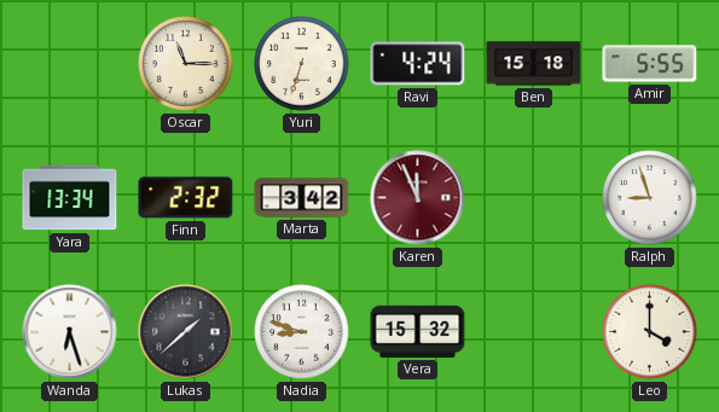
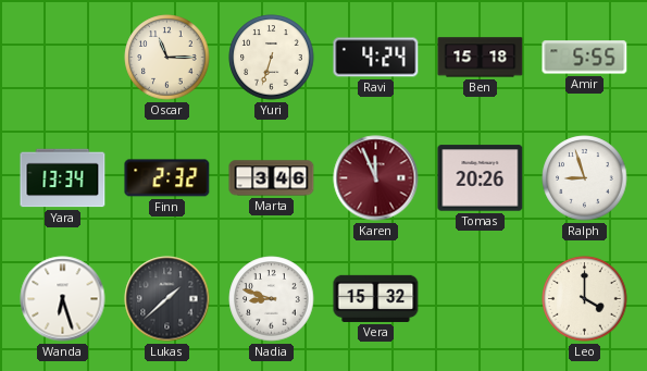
Marta: 3:42 -> 3:46 (272, 178)
Tomas: none -> 20:26 (481, 178)
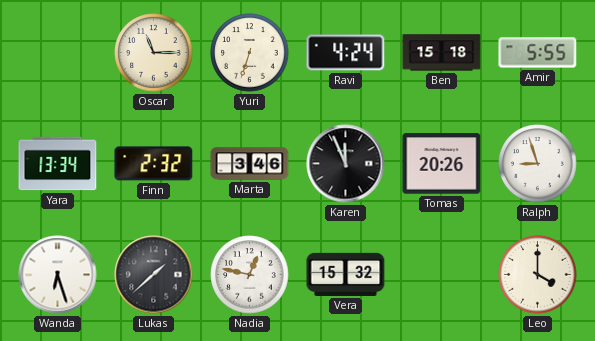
Karen dial: burgundy -> black (346, 164)
Nadia: 8:48 -> 12:47 (250, 275)
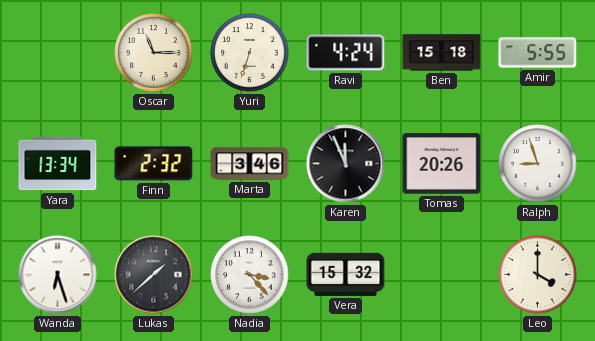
Nadia: 12:47 -> 3:23 (250, 275)
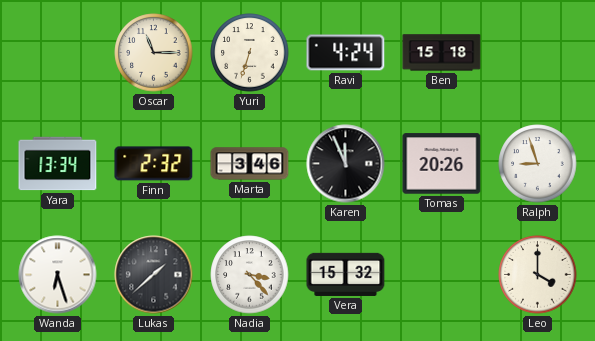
Amir: 5:55 -> none (538, 53)
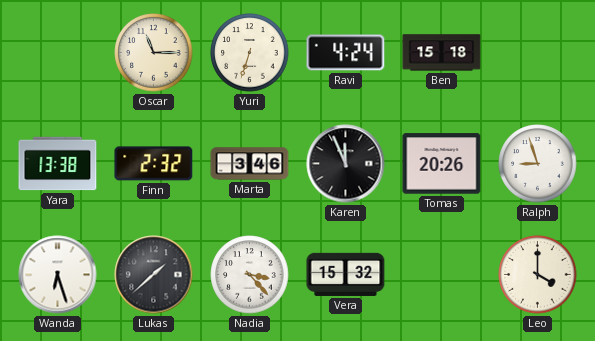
Yara: 13:34 -> 13:38 (58, 164)
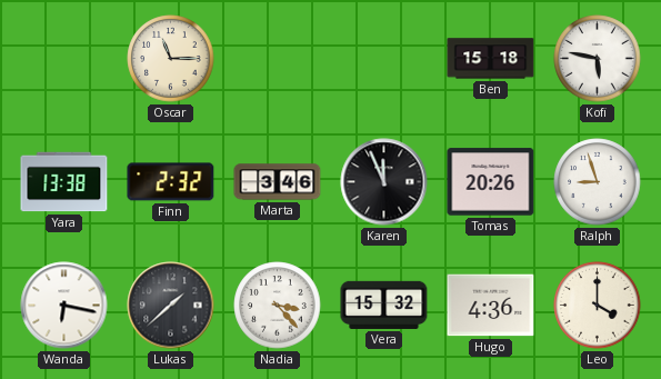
Yuri: 6:33 -> none (250, 53)
Ravi: 4:24 -> none (346, 53)
Kofi: none -> 5:47 (598, 59)
Wanda: 6:27 -> 6:17 (64, 306)
Hugo: none -> 4:36 (491, 306)
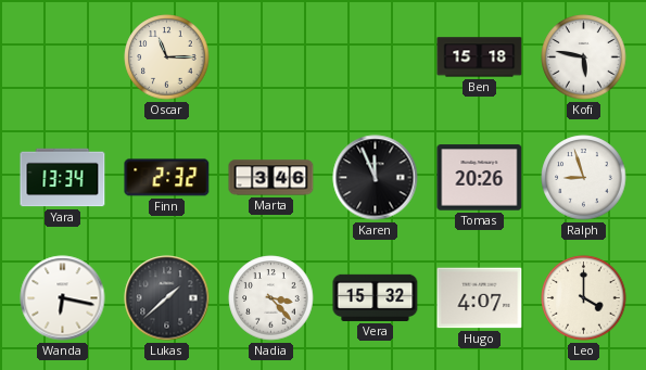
Yara: 13:38 -> 13:34 (63, 178)
Hugo: 4:36 -> 4:07 (480, 298)
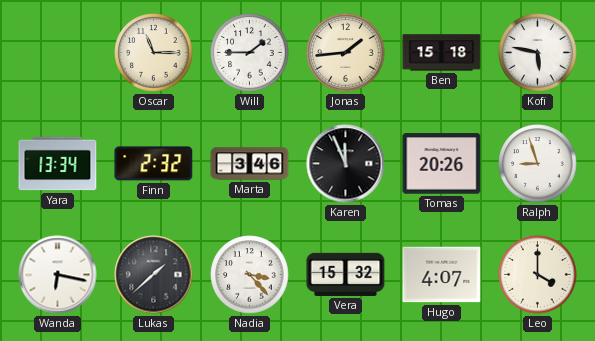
Will: none -> 1:45 (250, 53)
Jonas: none -> 1:44 (346, 53)
